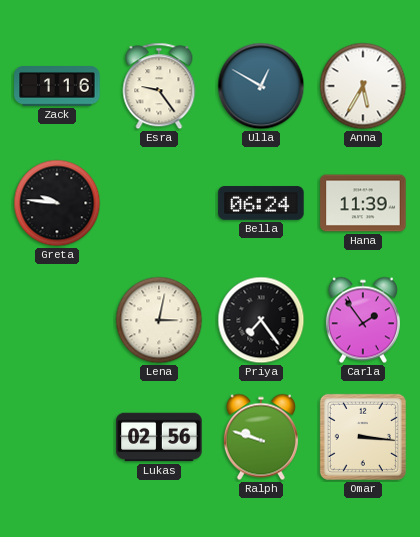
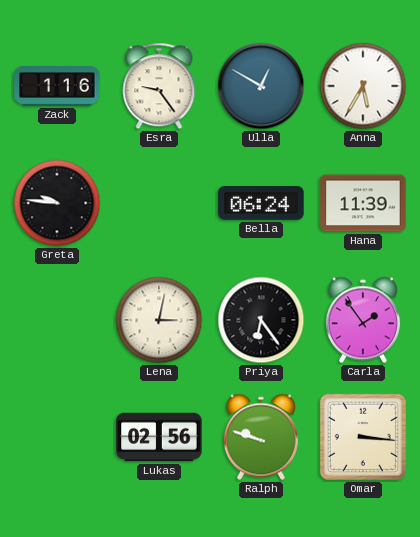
Priya: 7:24 -> 6:24 (261, 320)
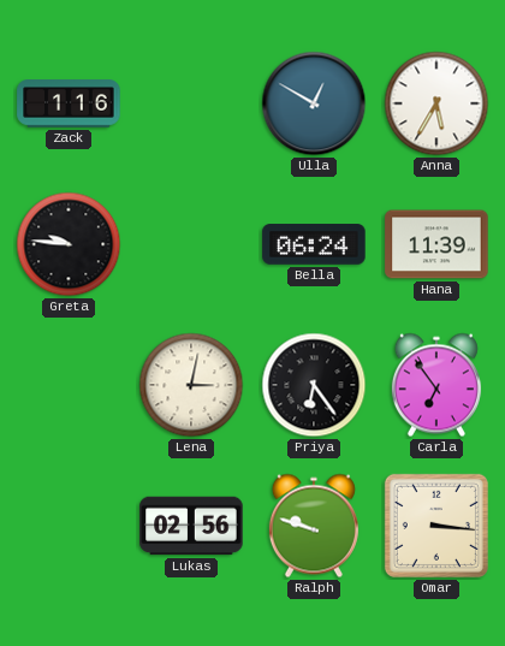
Esra: 9:24 -> none (159, 86)
Carla: 1:54 -> 6:54 (436, 385)
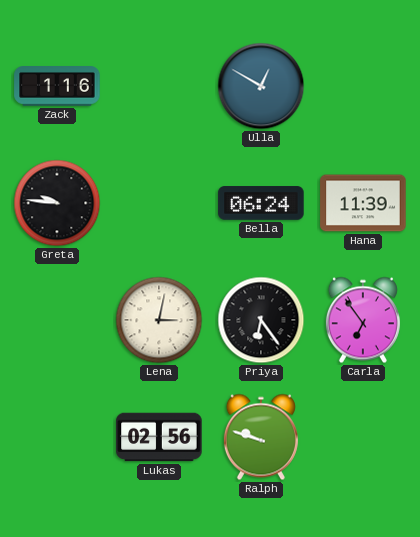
Anna: 5:35 -> none (436, 103)
Omar: 3:16 -> none (436, 526)
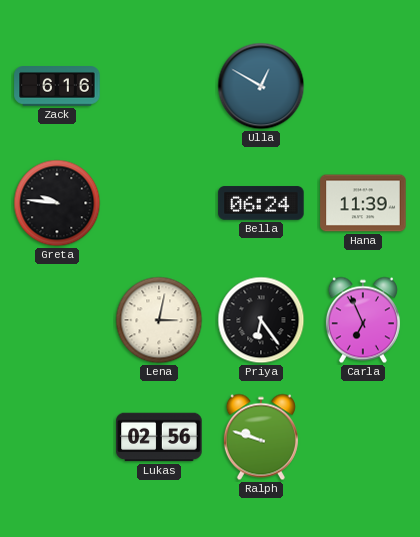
Zack: 1:16 -> 6:16 (57, 86)
Carla: 6:54 -> 6:56 (363, 320)
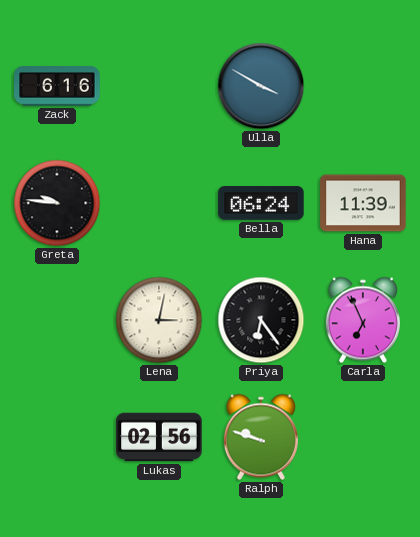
Ulla: 12:50 -> 3:50 (261, 86)
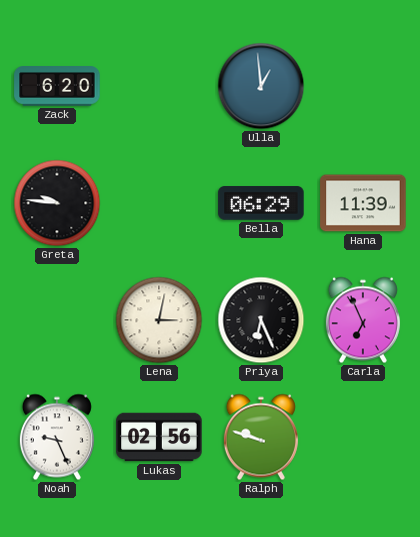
Zack: 6:16 -> 6:20 (57, 86)
Ulla: 3:50 -> 12:59 (261, 86)
Bella: 06:24 -> 06:29 (261, 203)
Priya: 6:24 -> 6:26 (261, 320)
Noah: none -> 9:26 (57, 437)
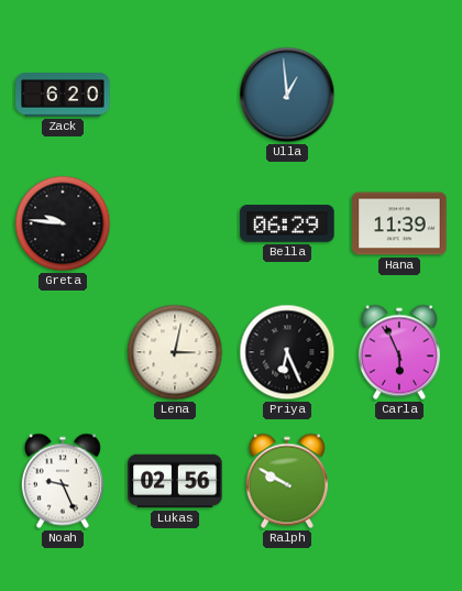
Carla: 6:56 -> 5:56 (399, 352)
Ralph: 9:48 -> 9:50 (287, 481)
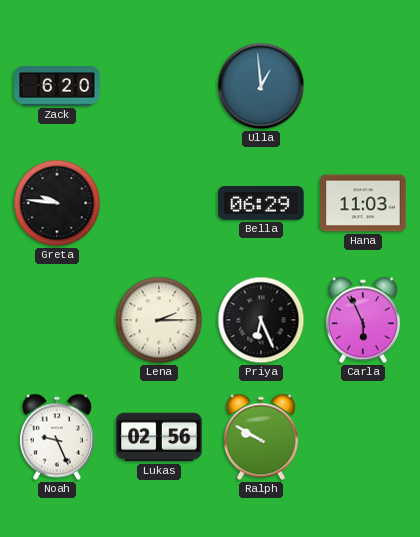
Hana: 11:39 -> 11:03 (363, 203)
Lena: 3:02 -> 2:15 (159, 320)
